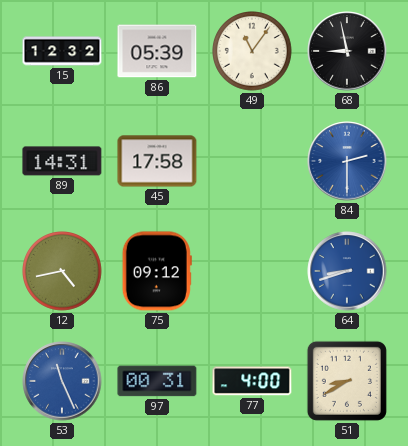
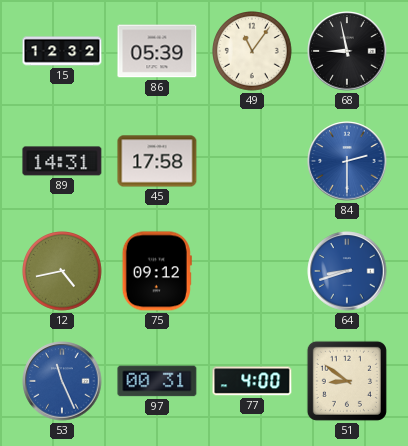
51: 8:40 -> 8:51 (347, 381)
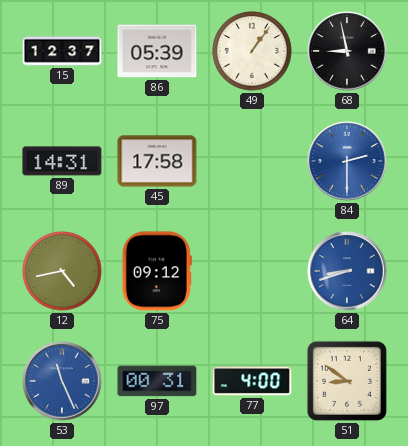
15: 12:32 -> 12:37 (62, 51)
49: 11:06 -> 1:06 (253, 52)
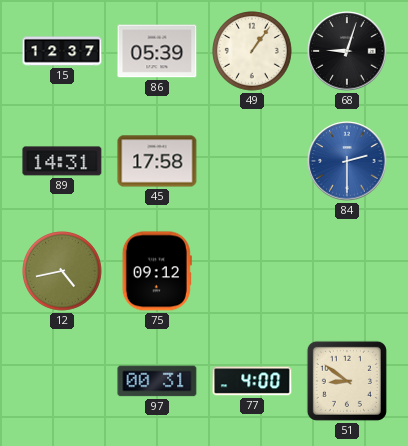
68: 8:58 -> 9:03 (347, 51)
64: 8:42 -> none (347, 271)
53: 11:26 -> none (62, 381)
